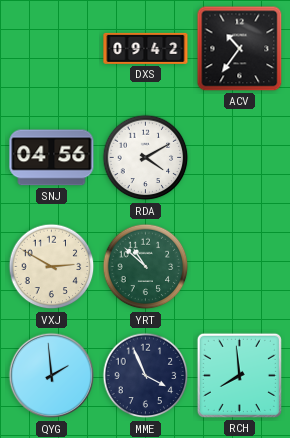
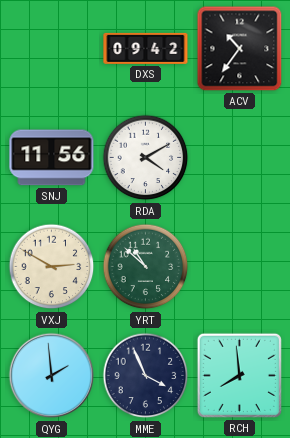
SNJ: 04:56 -> 11:56 (52, 158)
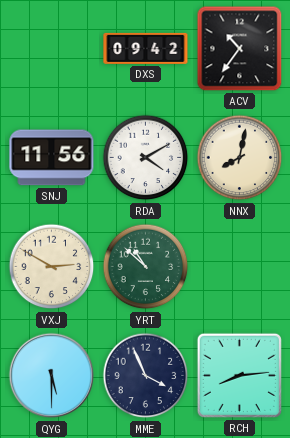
NNX: none -> 8:02 (240, 158)
QYG: 1:59 -> 5:30 (52, 376)
RCH: 7:59 -> 8:14 (239, 375)
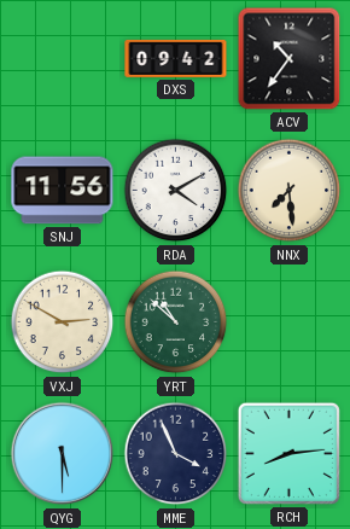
NNX: 8:02 -> 7:29 (290, 191)
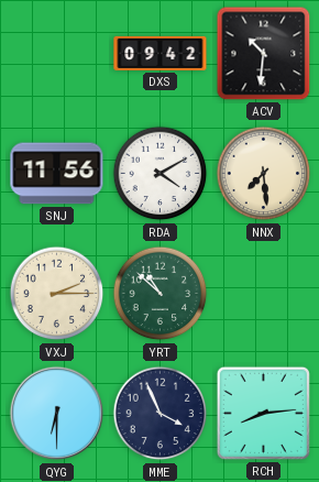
ACV: 10:36 -> 10:31 (264, 54)
VXJ: 2:50 -> 2:15 (57, 294)
QYG: 5:30 -> 6:30 (57, 414)
